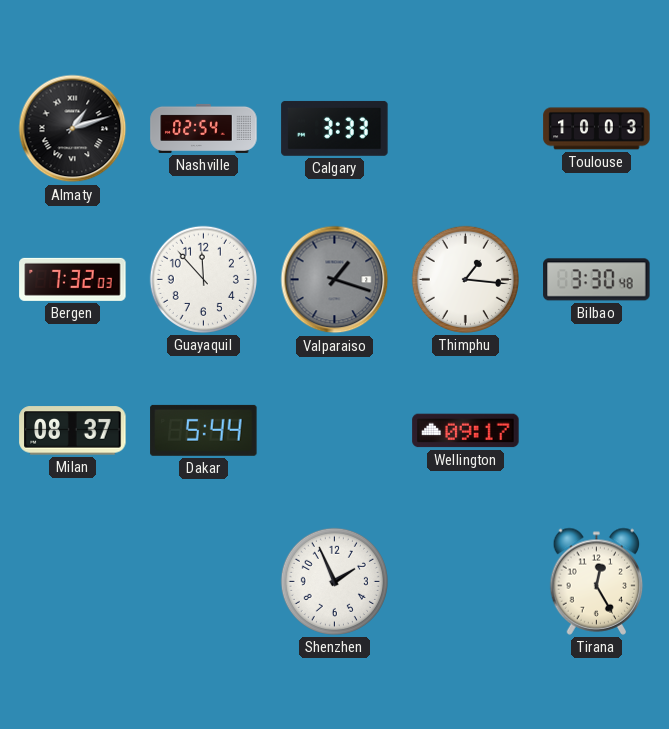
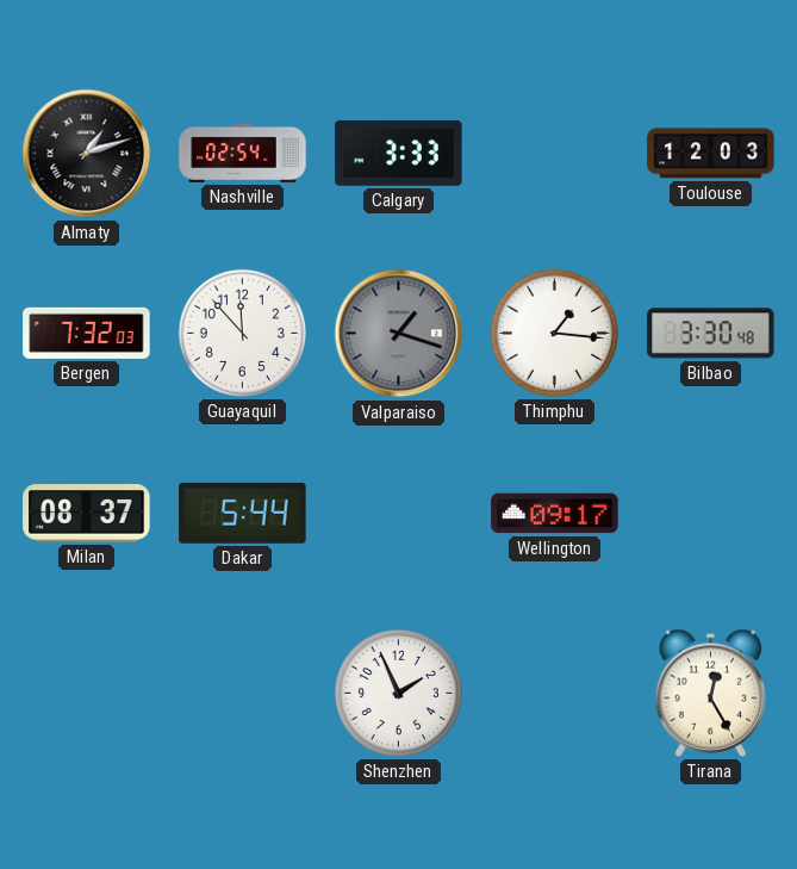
Toulouse: 10:03 -> 12:03 (711, 154)
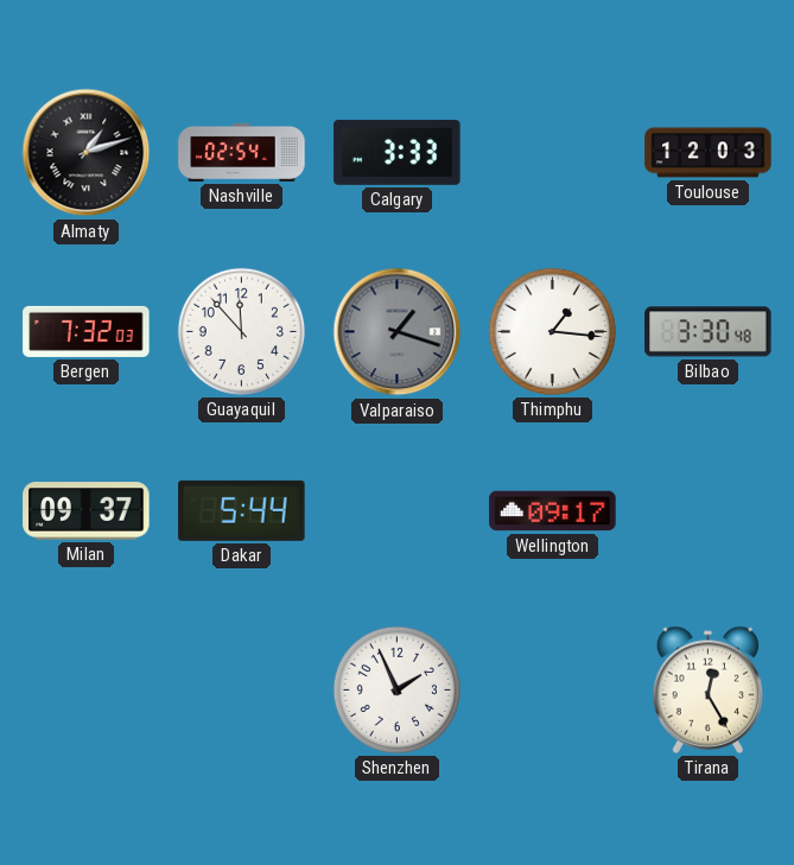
Milan: 08:37 -> 09:37 (87, 511)
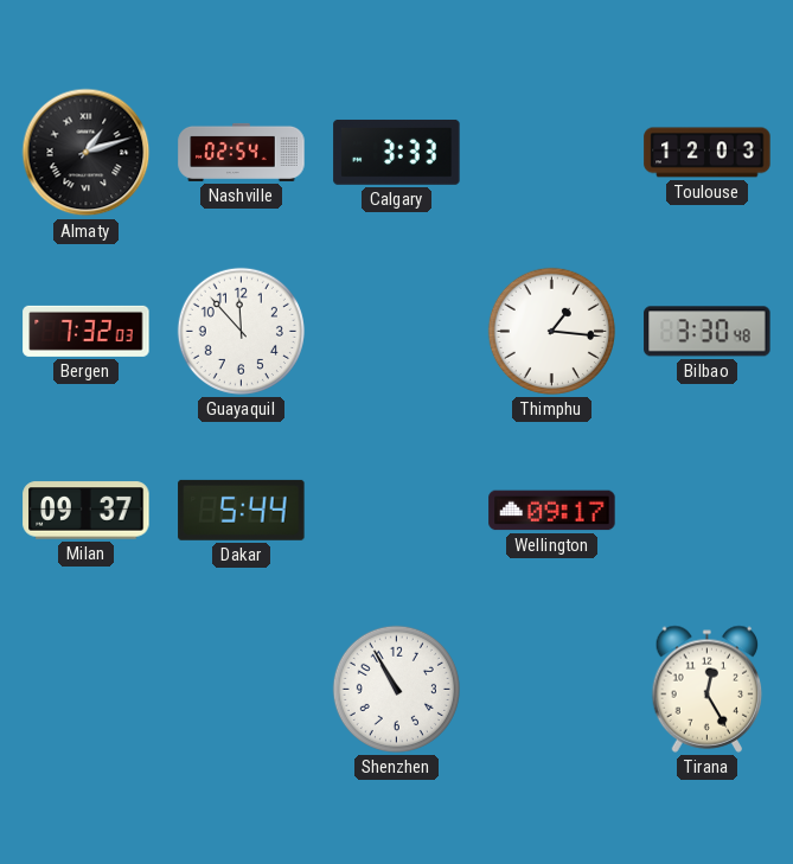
Valparaiso: 1:18 -> none (398, 332)
Shenzhen: 1:56 -> 10:55 (396, 689)
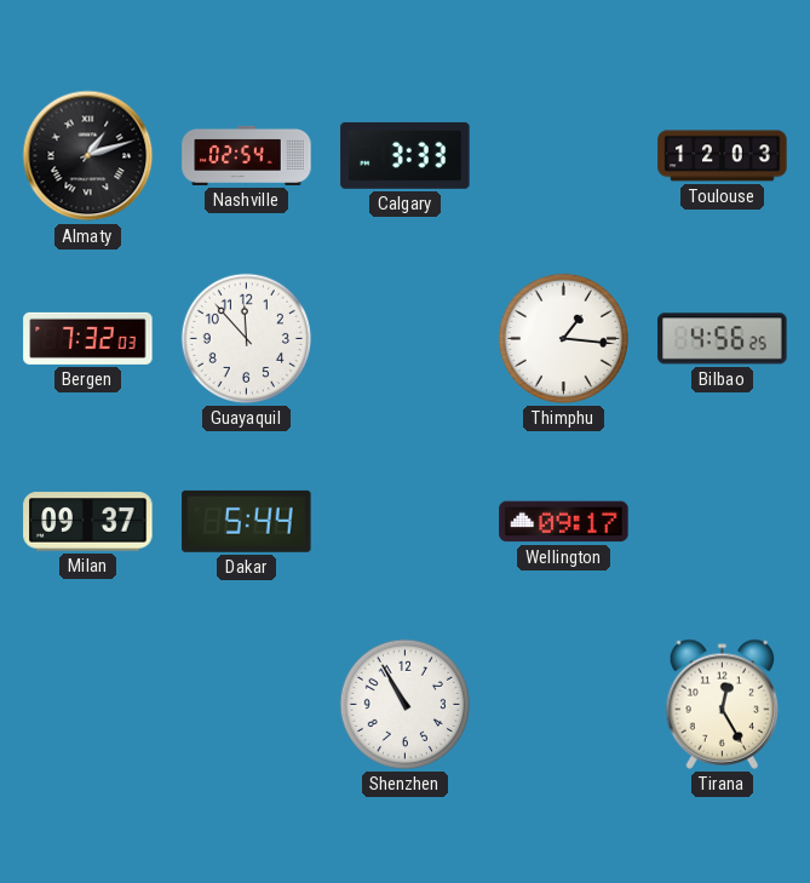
Bilbao: 3:30 -> 4:56 (723, 339)
